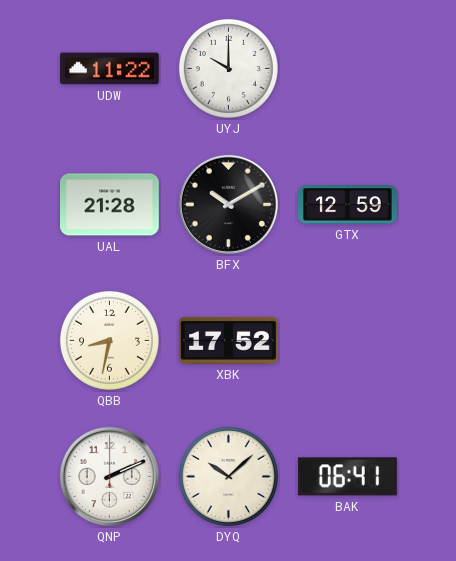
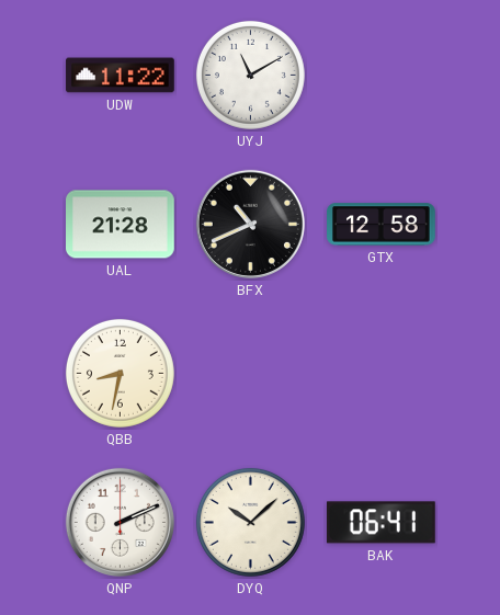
UYJ: 10:00 -> 11:10 (250, 75)
BFX: 10:10 -> 10:41 (250, 224)
GTX: 12:59 -> 12:58 (382, 225)
XBK: 17:52 -> none (229, 340)
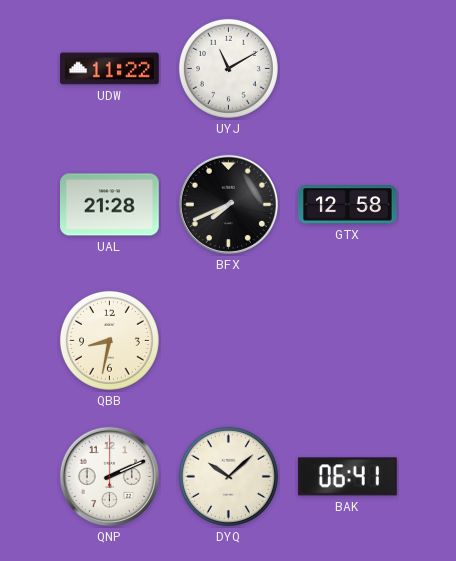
BFX: 10:41 -> 7:41 (228, 204)
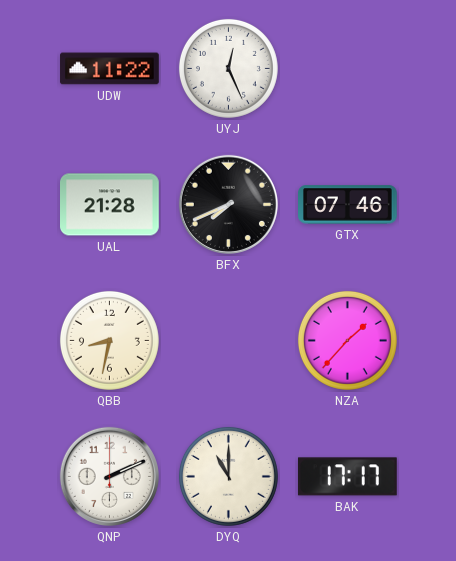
UYJ: 11:10 -> 12:26 (228, 68)
GTX: 12:58 -> 07:46 (348, 205)
NZA: none -> 1:37 (347, 340)
DYQ: 10:08 -> 11:00 (228, 476)
BAK: 06:41 -> 17:17 (347, 477)
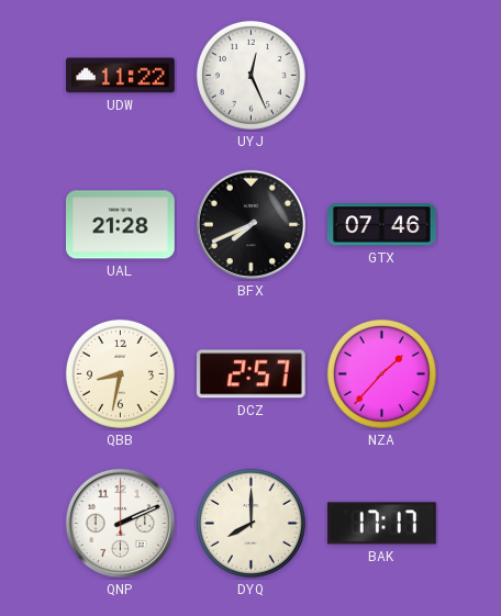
DCZ: none -> 2:57 (250, 374)
DYQ: 11:00 -> 8:00 (250, 523)
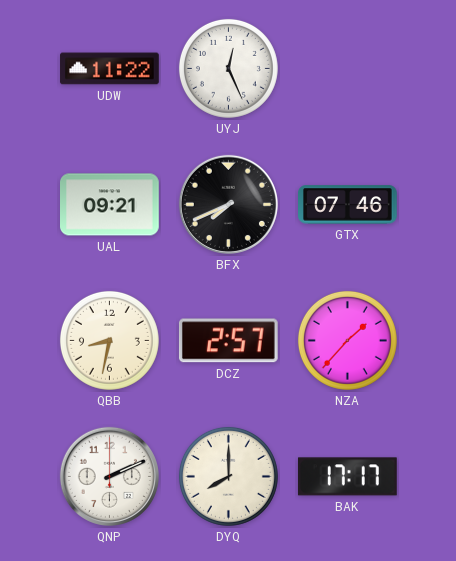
UAL: 21:28 -> 09:21 (110, 205)
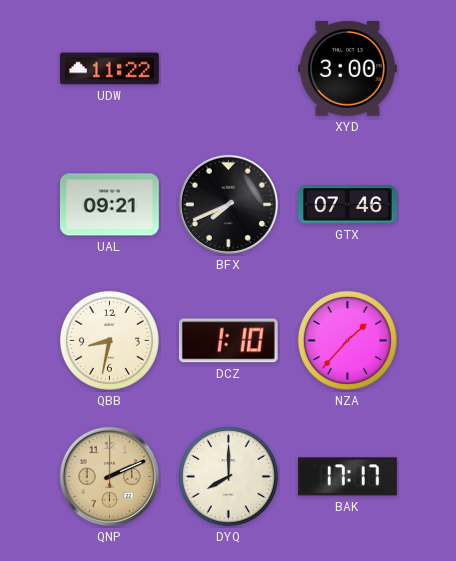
UYJ: 12:26 -> none (228, 68)
XYD: none -> 3:00 (348, 68)
DCZ: 2:57 -> 1:10 (228, 341)
QNP dial: white -> champagne (109, 476)
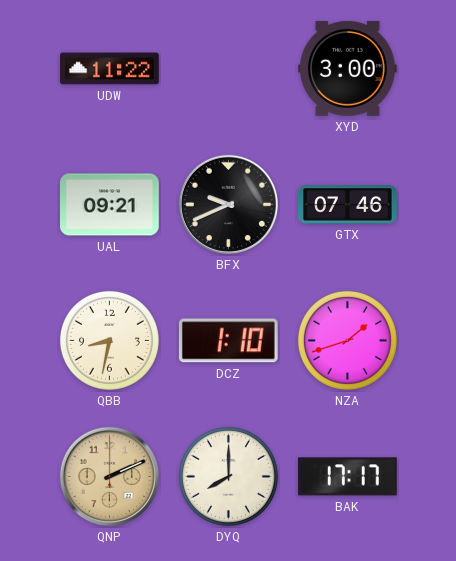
BFX: 7:41 -> 9:41 (228, 204)
NZA: 1:37 -> 1:42 (347, 340)
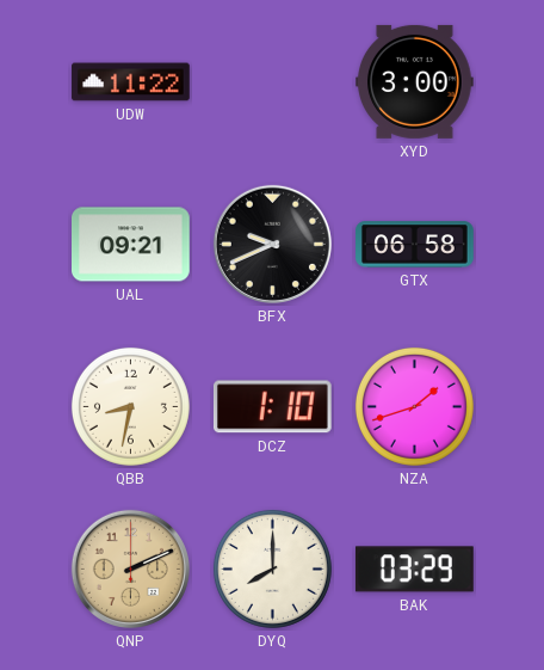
GTX: 07:46 -> 06:58 (415, 245)
BAK: 17:17 -> 03:29 (414, 570)
